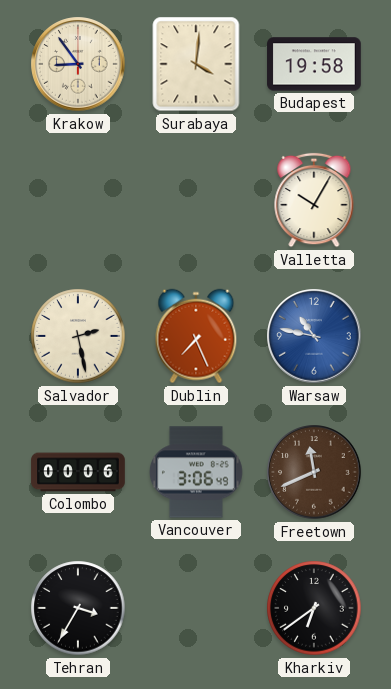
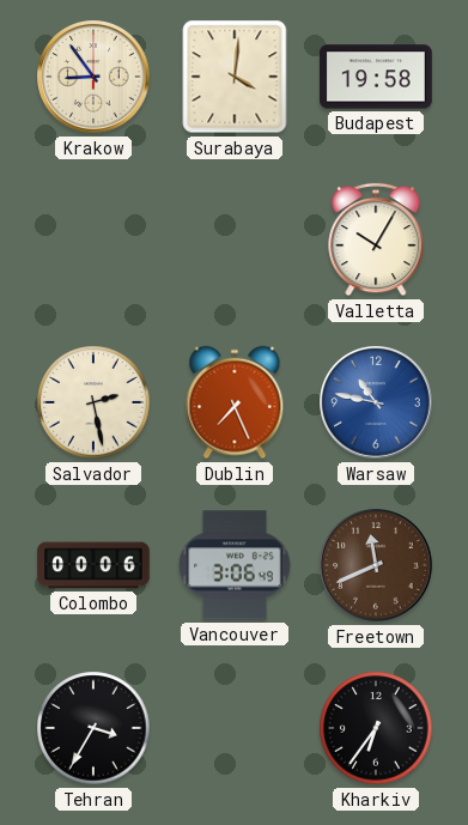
Kharkiv: 6:39 -> 6:36 (376, 728)
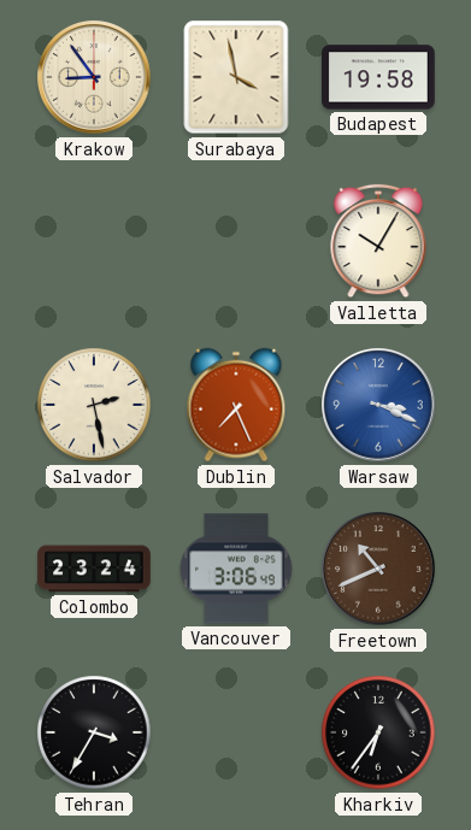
Surabaya: 4:01 -> 3:58 (236, 77)
Warsaw: 10:47 -> 3:19 (378, 405)
Colombo: 00:06 -> 23:24 (94, 569)
Freetown: 11:41 -> 10:41 (378, 569)
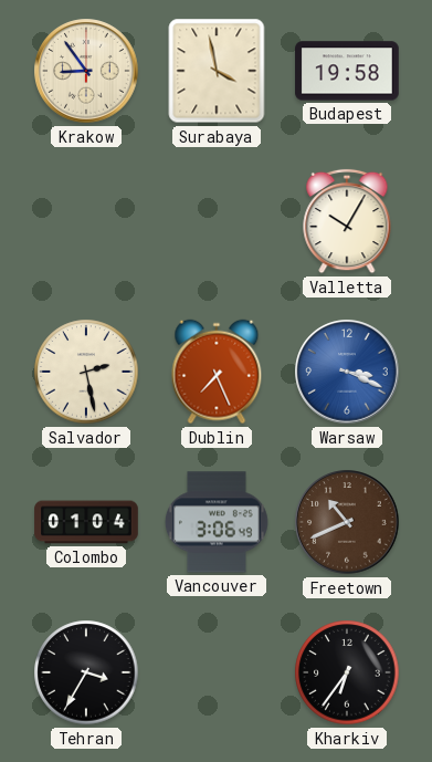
Colombo: 23:24 -> 01:04 (86, 522)
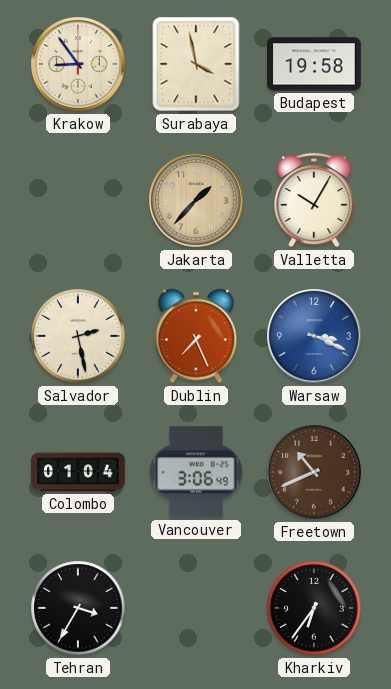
Jakarta: none -> 1:37 (196, 200)
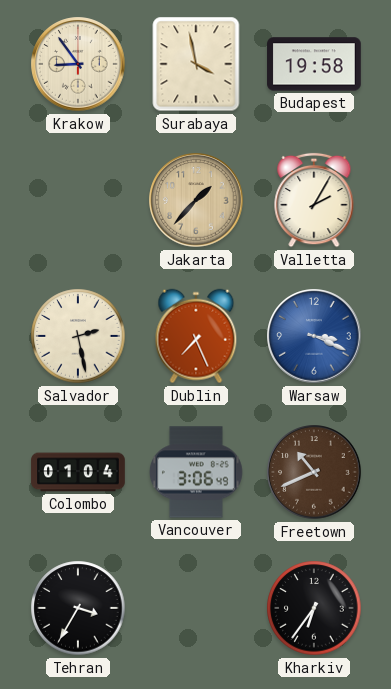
Valletta: 10:05 -> 2:05 (314, 200)
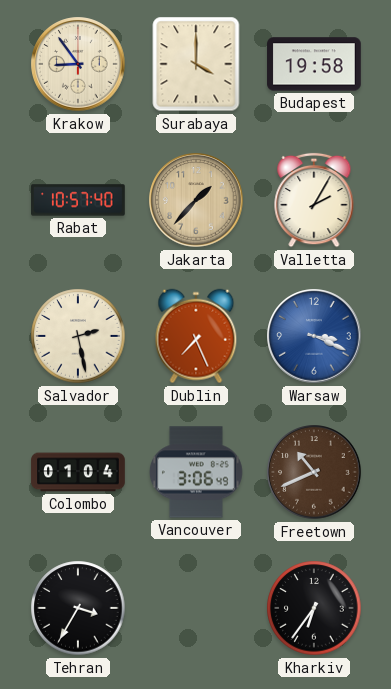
Surabaya: 3:58 -> 4:00 (196, 64)
Rabat: none -> 10:57 (78, 200)
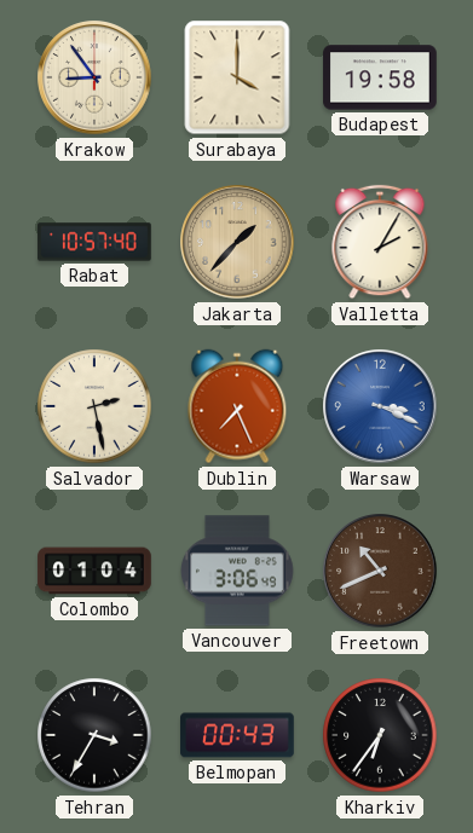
Belmopan: none -> 00:43 (237, 735)
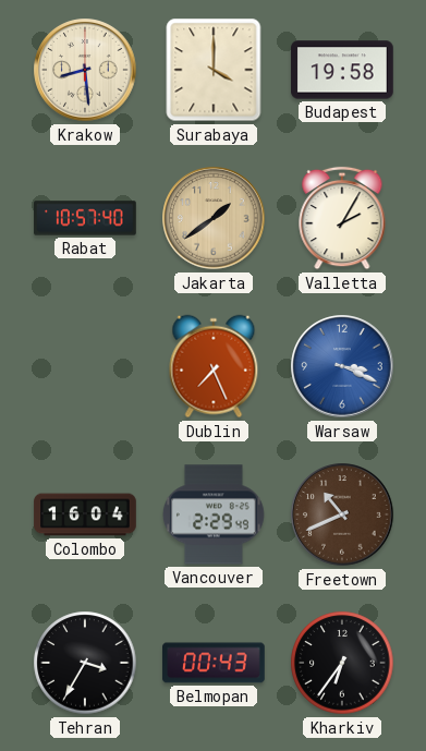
Krakow: 8:54 -> 8:29 (85, 70)
Jakarta: 1:37 -> 1:39 (214, 218)
Salvador: 2:28 -> none (94, 406)
Colombo: 01:04 -> 16:04 (85, 514)
Vancouver: 3:06 -> 2:29 (214, 514)
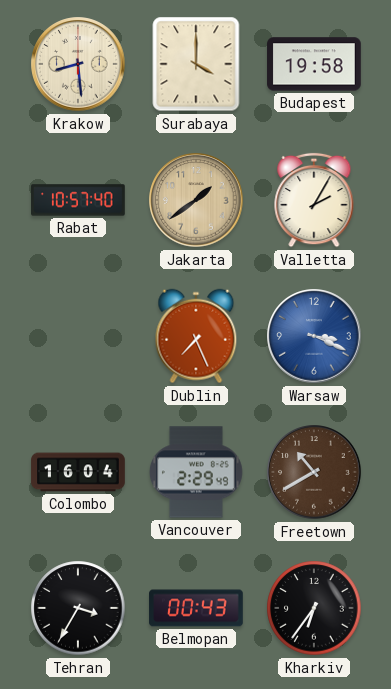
Freetown: 10:41 -> 10:40 (314, 472)
